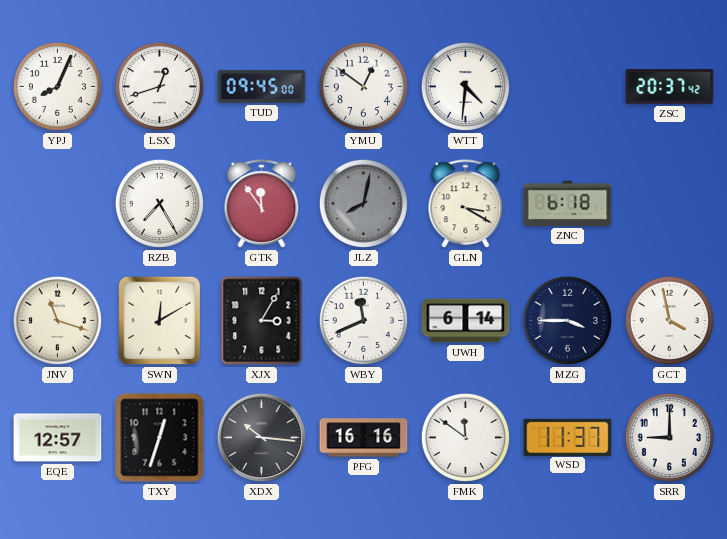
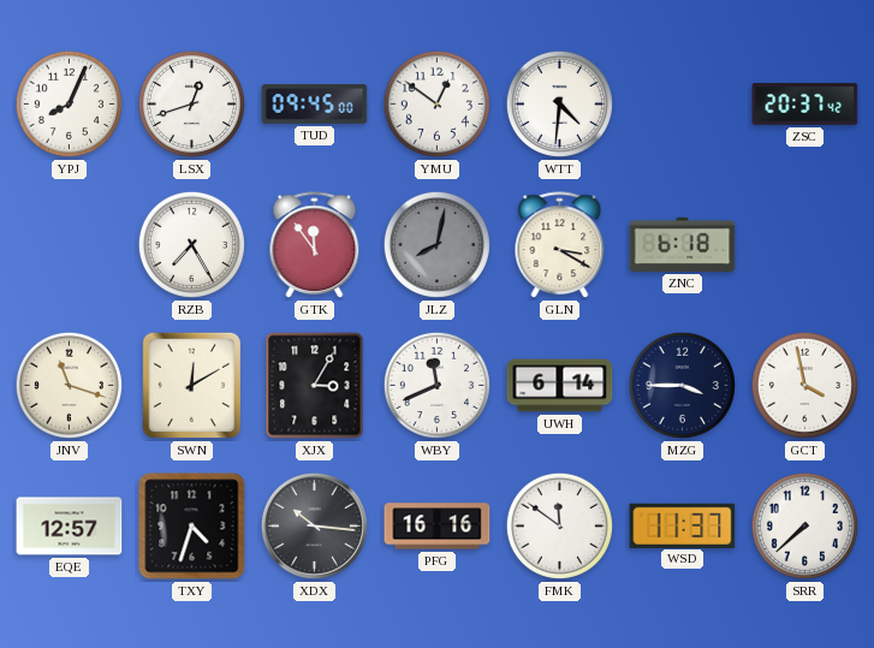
TXY: 12:33 -> 4:33 (192, 527)
SRR: 9:00 -> 7:38 (804, 525)
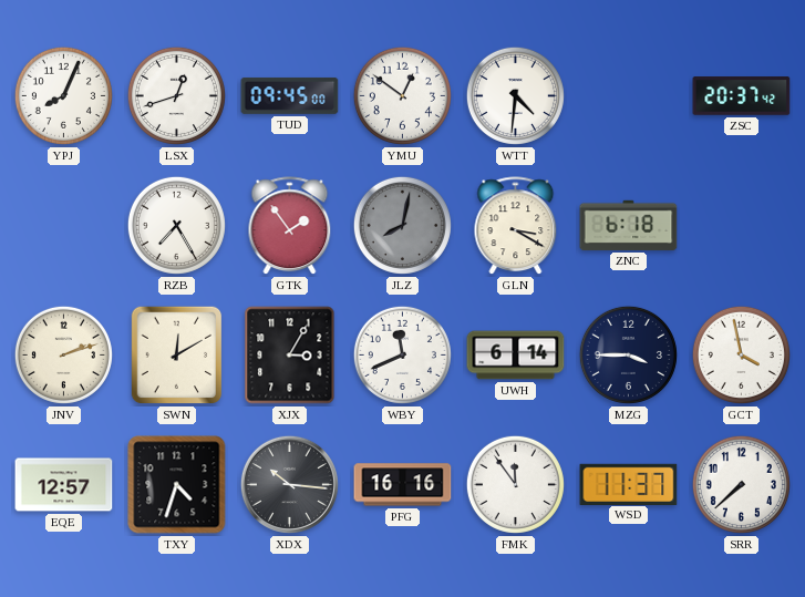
GTK: 11:54 -> 1:54 (290, 226)
JNV: 11:18 -> 2:12 (63, 354)
FMK: 11:51 -> 11:54 (515, 484)
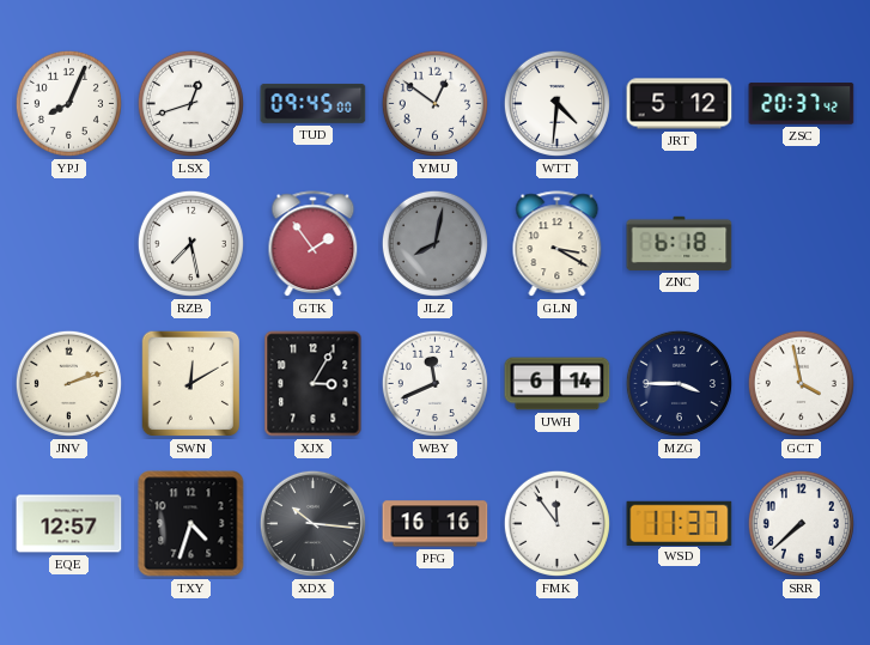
JRT: none -> 5:12 (680, 104)
RZB: 7:25 -> 7:28 (190, 243)
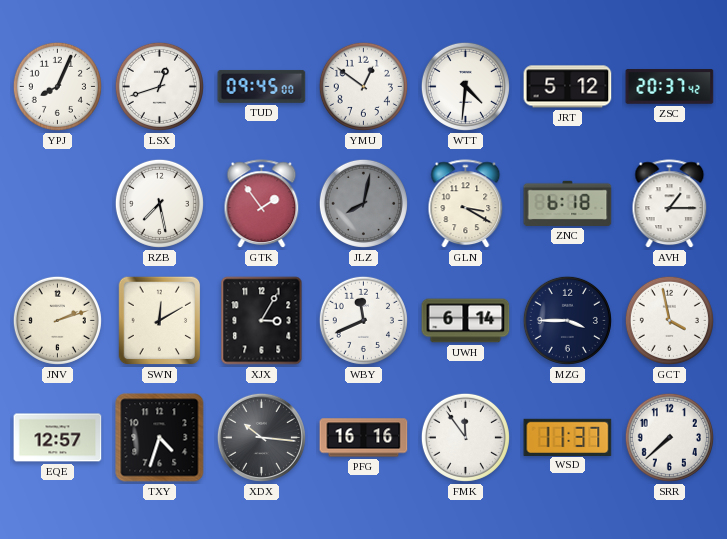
AVH: none -> 1:15 (670, 204)
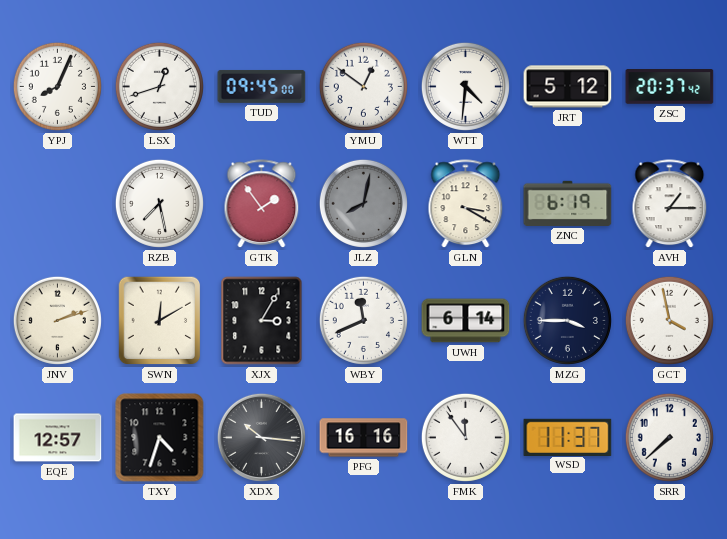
ZNC: 6:18 -> 6:19 (568, 203)
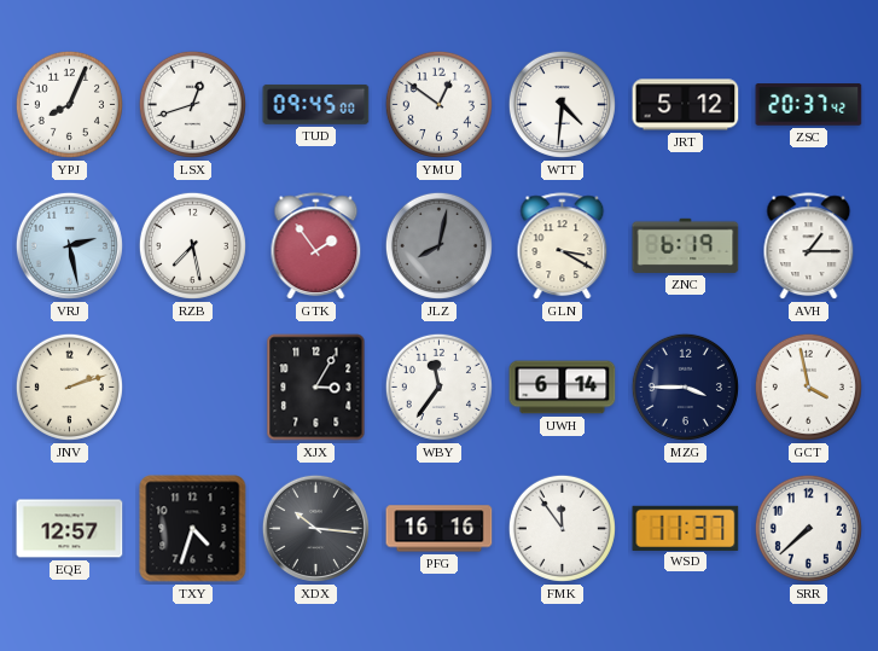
VRJ: none -> 2:28 (69, 245)
SWN: 12:10 -> none (160, 321)
WBY: 11:41 -> 11:36 (438, 386)
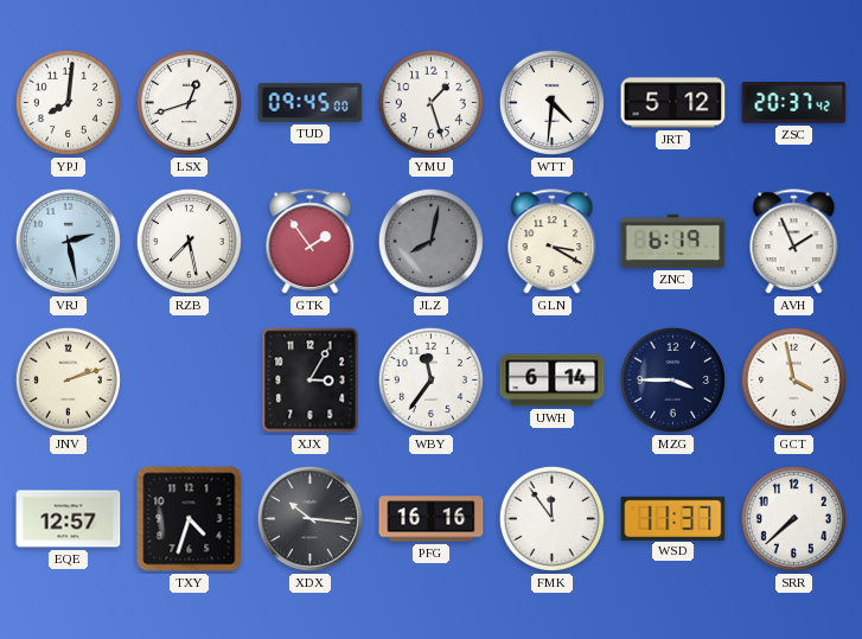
YPJ: 8:04 -> 8:01 (68, 102)
YMU: 12:51 -> 1:27 (430, 102)
AVH: 1:15 -> 1:56 (794, 242)
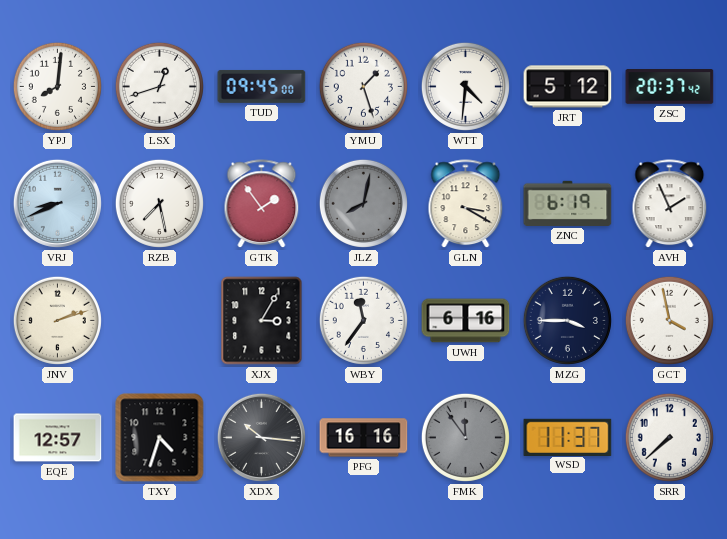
VRJ: 2:28 -> 8:41 (57, 203)
UWH: 6:14 -> 6:16 (466, 321)
FMK dial: white -> grey (465, 437)
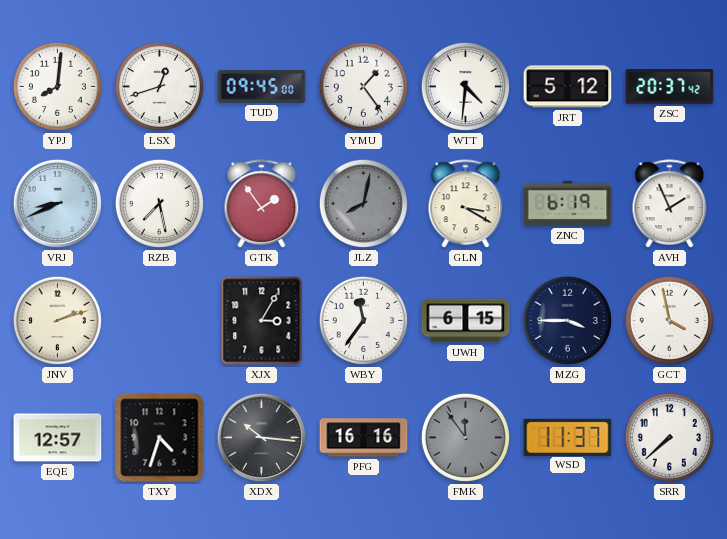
YMU: 1:27 -> 1:24 (363, 86)
UWH: 6:16 -> 6:15 (466, 321)
